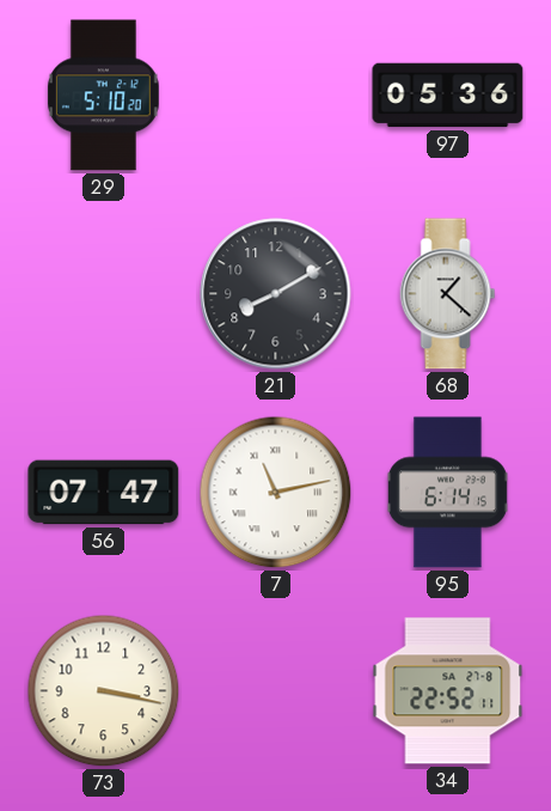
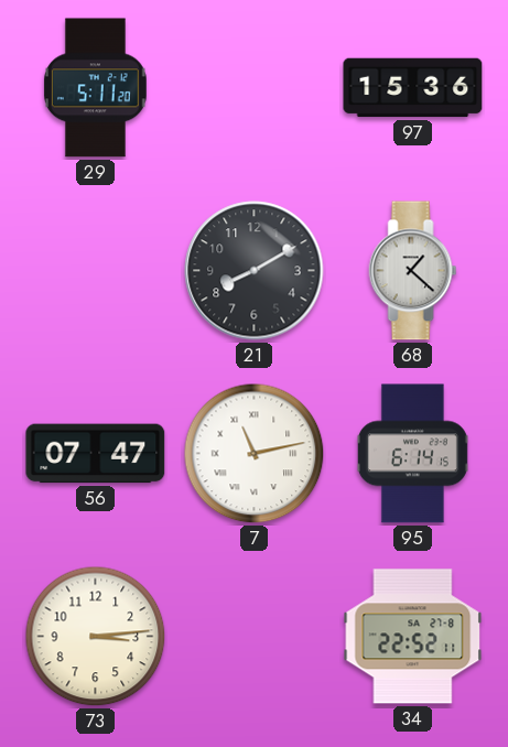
29: 5:10 -> 5:11 (95, 88)
97: 05:36 -> 15:36 (413, 88)
73: 3:17 -> 3:14 (96, 637)
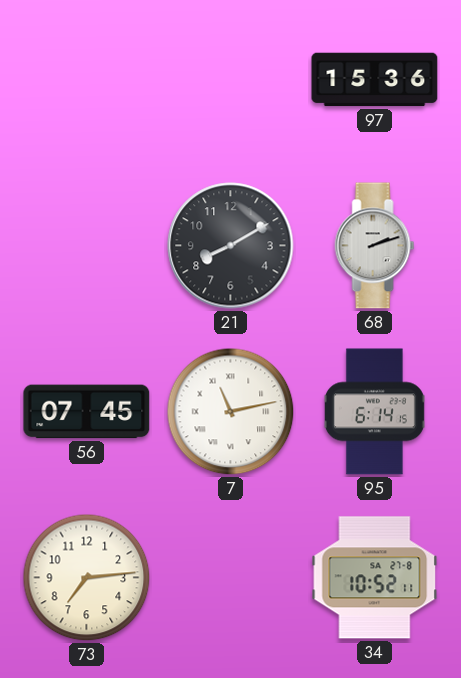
29: 5:11 -> none (95, 88)
68: 1:22 -> 2:12 (375, 246)
56: 07:47 -> 07:45 (87, 412)
73: 3:14 -> 7:14 (87, 578)
34: 22:52 -> 10:52 (375, 578)
